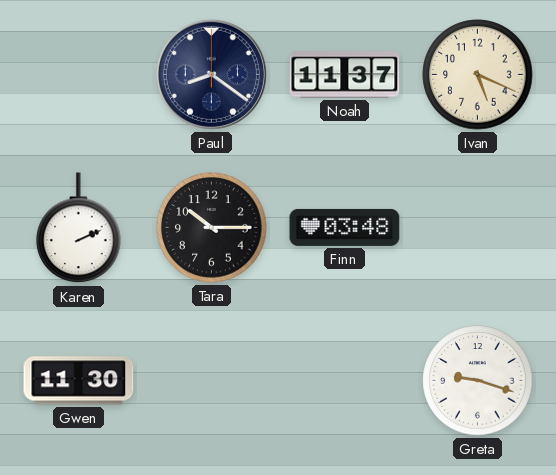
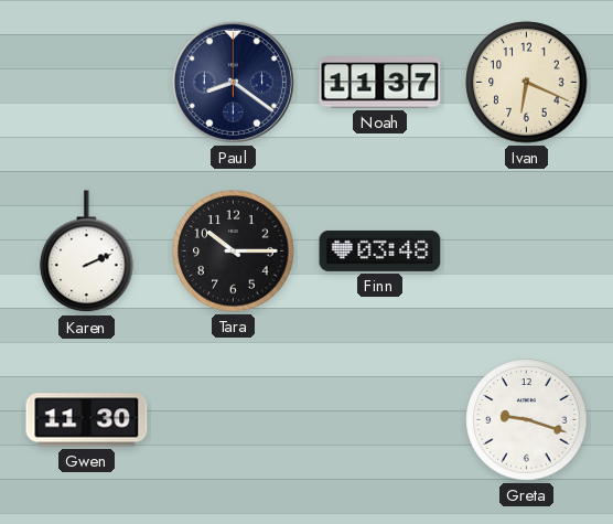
Ivan: 5:19 -> 6:19 (527, 83)
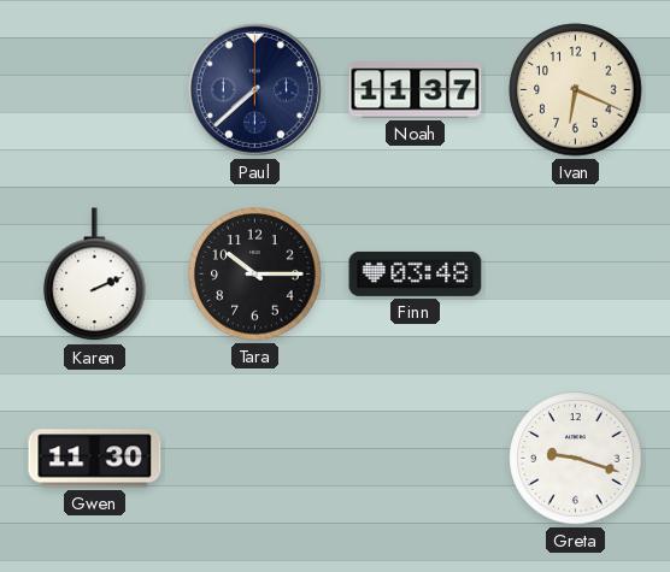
Paul: 8:21 -> 7:38 (254, 89)
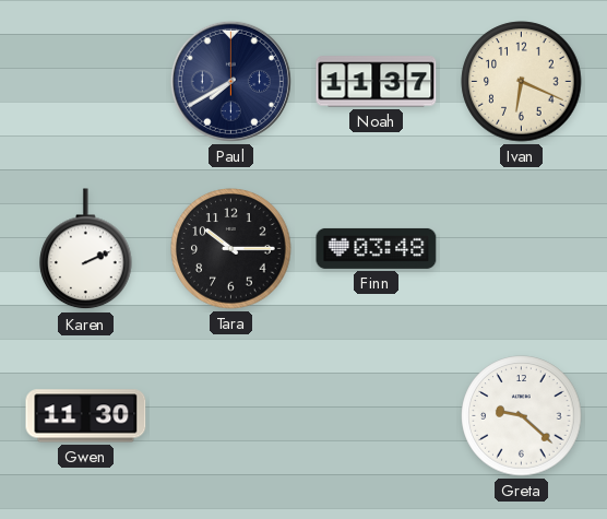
Paul: 7:38 -> 7:40 (230, 81)
Greta: 9:18 -> 9:22 (522, 416)
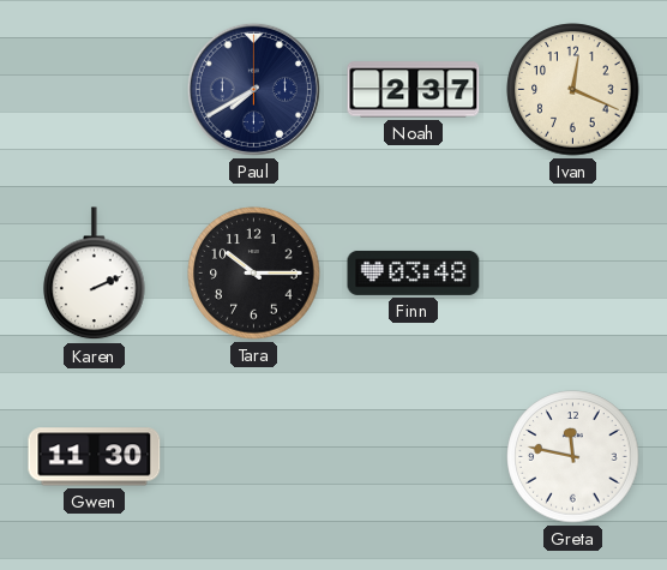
Noah: 11:37 -> 2:37 (414, 90)
Ivan: 6:19 -> 12:19 (573, 90)
Greta: 9:22 -> 11:47 (573, 457)
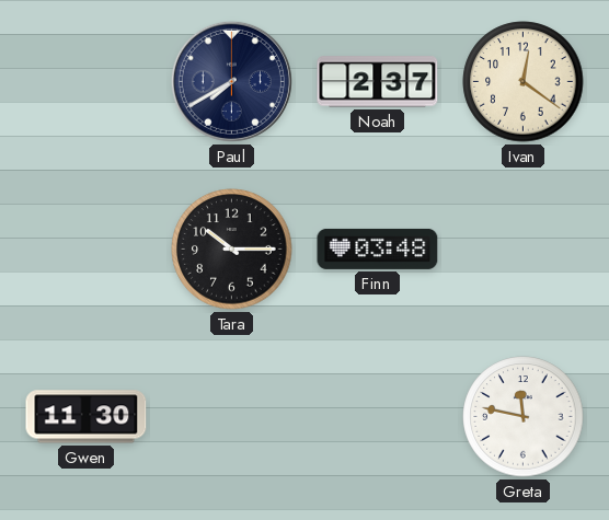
Ivan: 12:19 -> 12:21 (524, 82)
Karen: 2:11 -> none (95, 274)
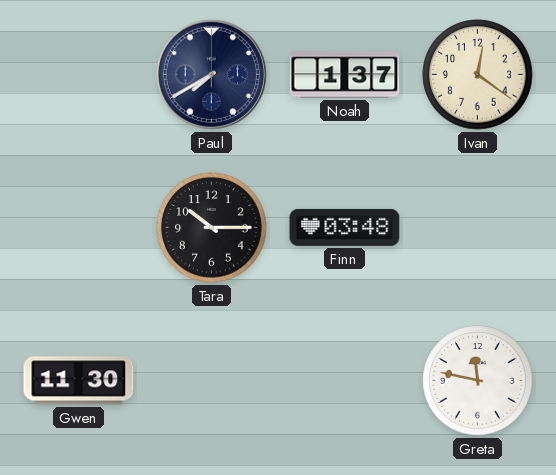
Noah: 2:37 -> 1:37 (345, 75)
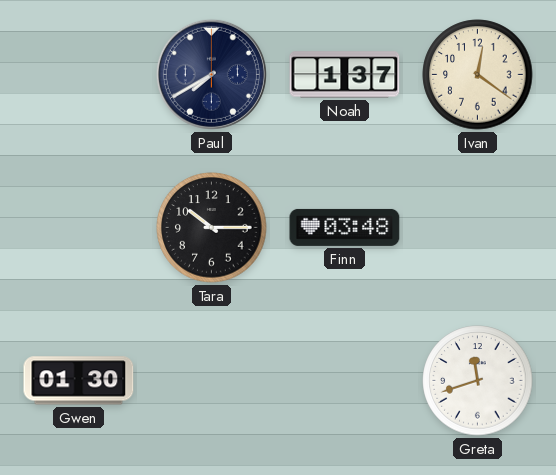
Gwen: 11:30 -> 01:30 (79, 381)
Greta: 11:47 -> 11:42 (478, 381)
